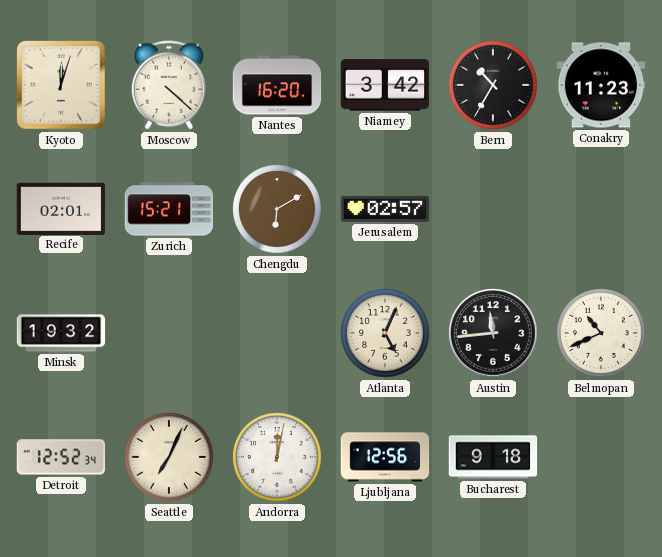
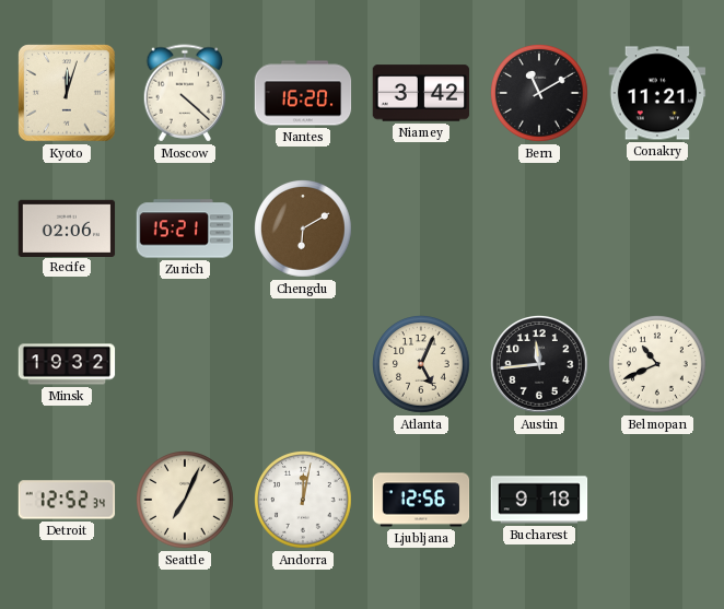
Bern: 10:35 -> 11:10 (540, 94)
Conakry: 11:23 -> 11:21 (657, 93)
Recife: 02:01 -> 02:06 (67, 227)
Jerusalem: 02:57 -> none (385, 209)
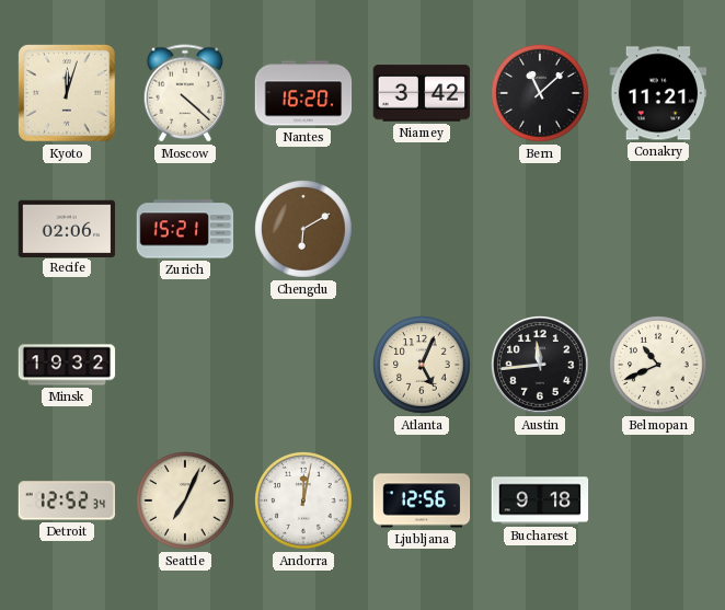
Bern: 11:10 -> 11:08 (541, 94)
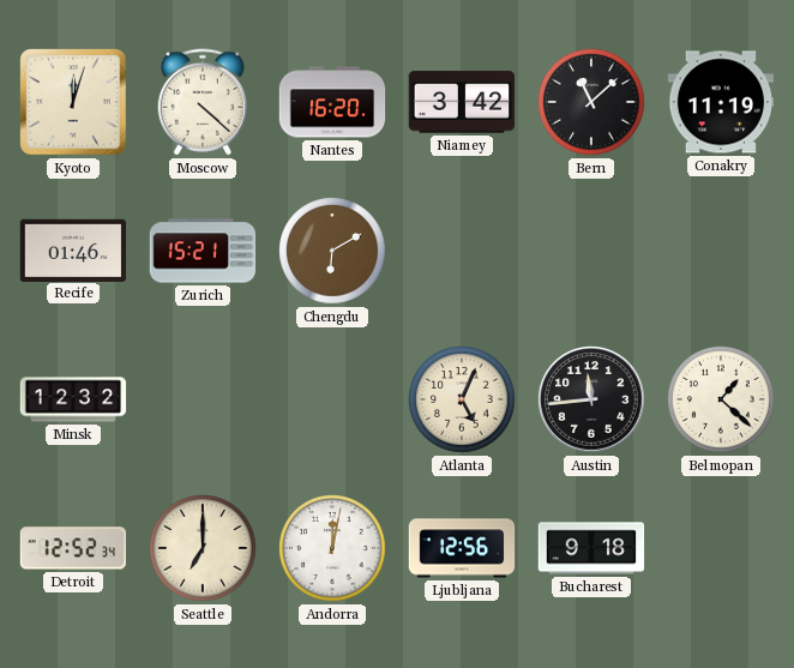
Conakry: 11:21 -> 11:19 (721, 102)
Recife: 02:06 -> 01:46 (73, 249)
Minsk: 19:32 -> 12:32 (73, 399)
Belmopan: 10:41 -> 1:22 (722, 401)
Seattle: 7:04 -> 7:00 (204, 549)
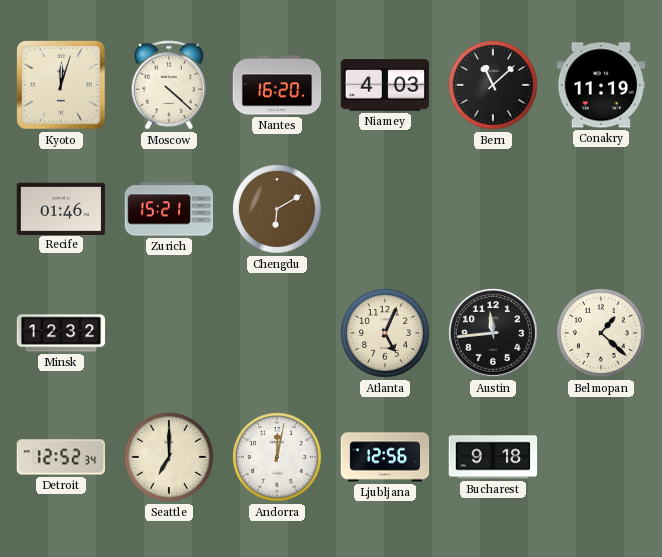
Niamey: 3:42 -> 4:03 (385, 85)
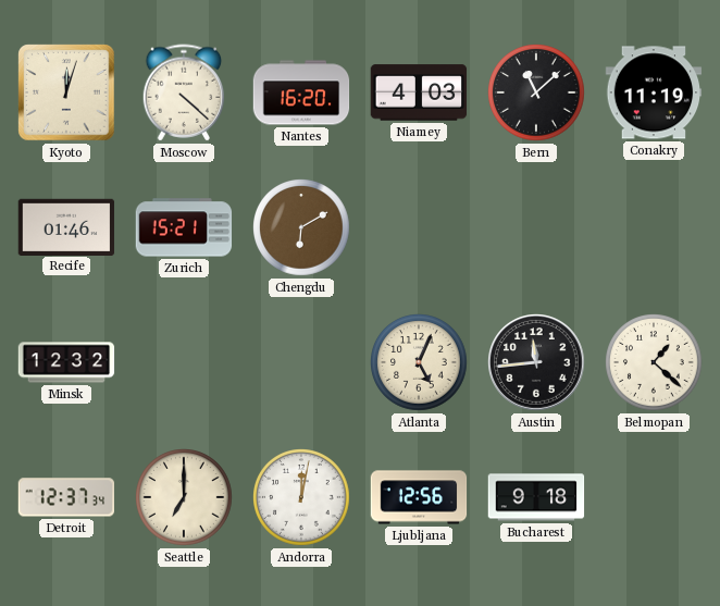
Detroit: 12:52 -> 12:37 (66, 497)
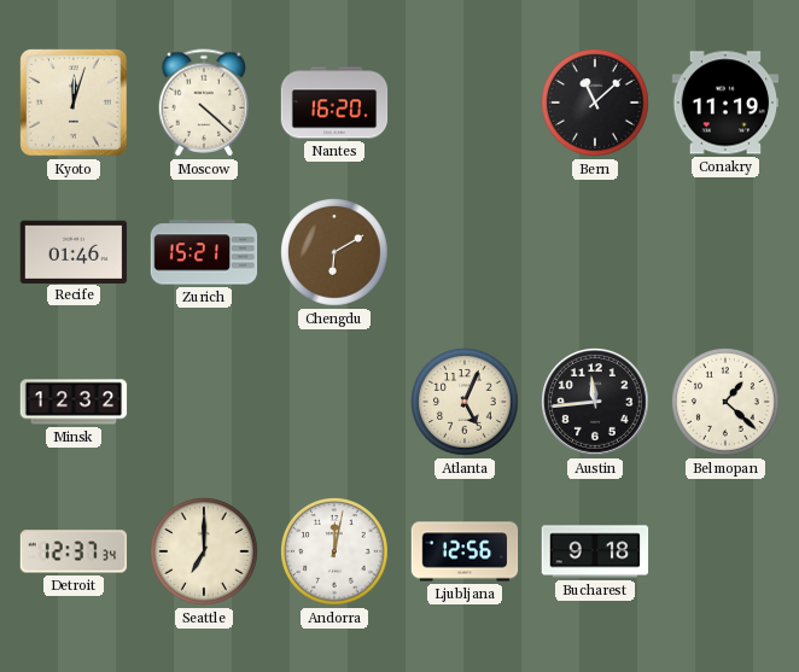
Niamey: 4:03 -> none (419, 92)
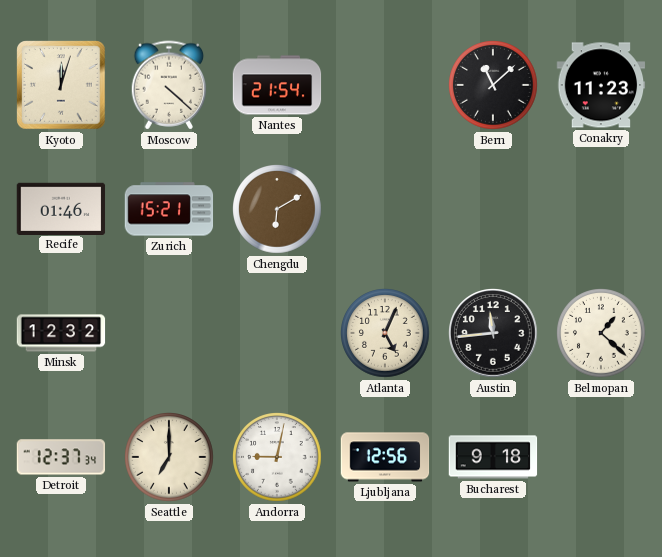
Nantes: 16:20 -> 21:54 (277, 85)
Conakry: 11:19 -> 11:23 (601, 85)
Andorra: 12:02 -> 9:02 (278, 458)
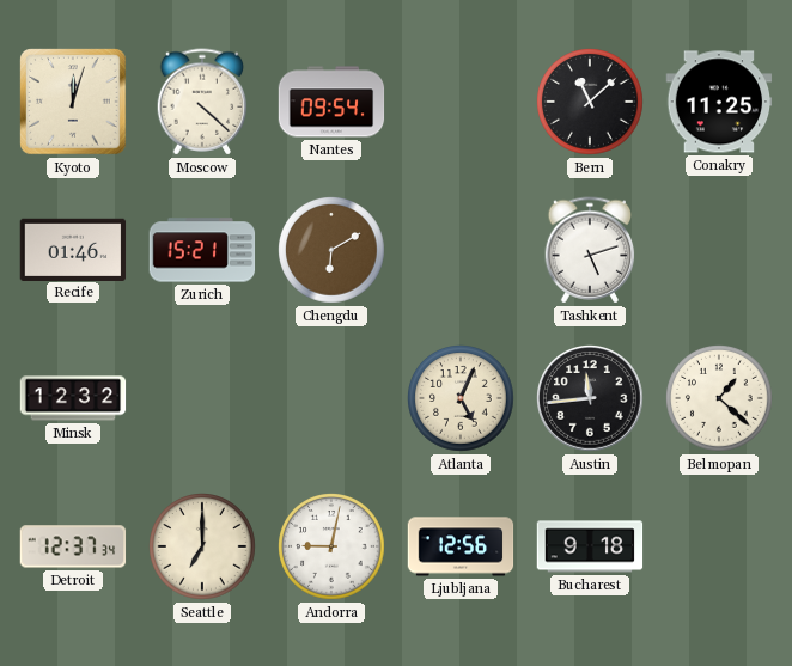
Nantes: 21:54 -> 09:54 (331, 102)
Conakry: 11:23 -> 11:25 (719, 102)
Tashkent: none -> 5:12 (590, 250)
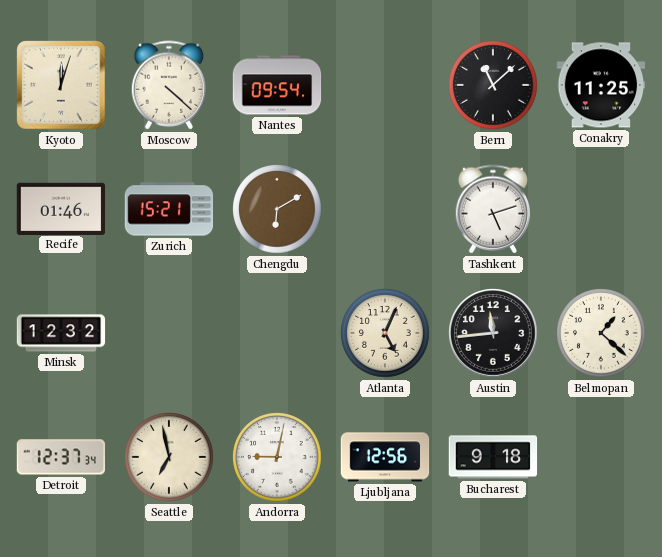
Seattle: 7:00 -> 6:58 (170, 458)
